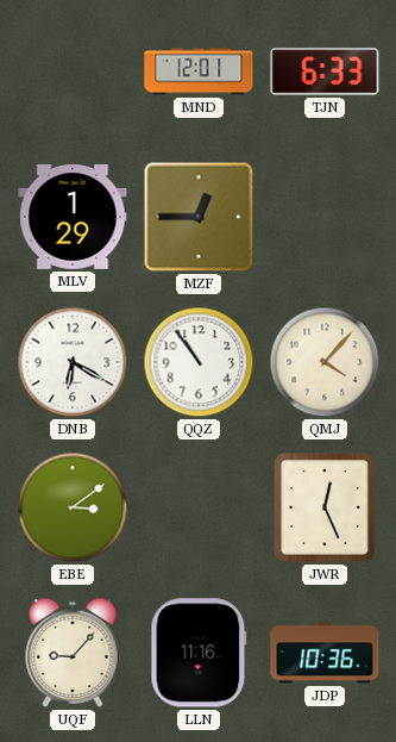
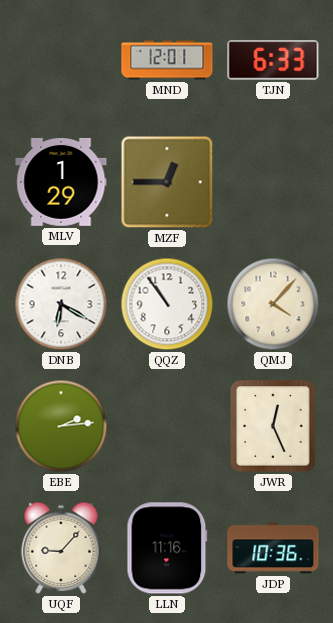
EBE: 3:09 -> 2:14 (61, 426)
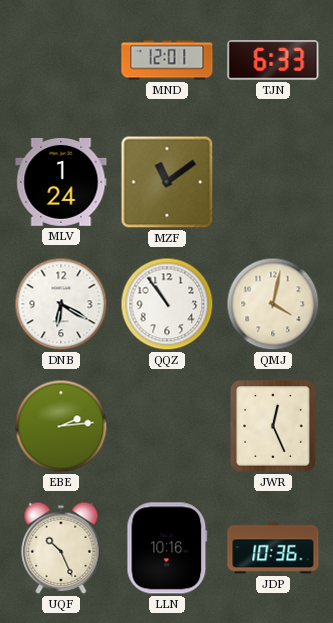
MLV: 1:29 -> 1:24 (61, 182)
MZF: 12:45 -> 11:09 (167, 182)
QMJ: 4:07 -> 4:02 (273, 304)
UQF: 9:07 -> 10:26 (61, 548)
LLN: 11:16 -> 10:16 (167, 548)
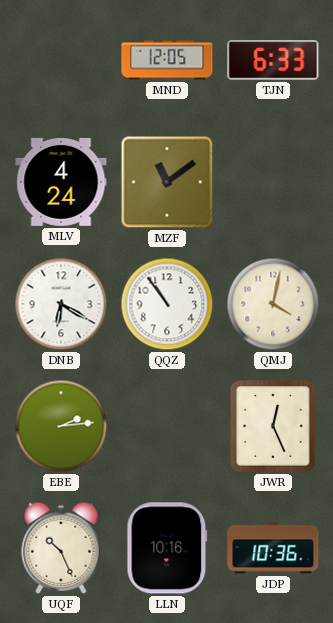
MND: 12:01 -> 12:05 (167, 60)
MLV: 1:24 -> 4:24 (61, 182)
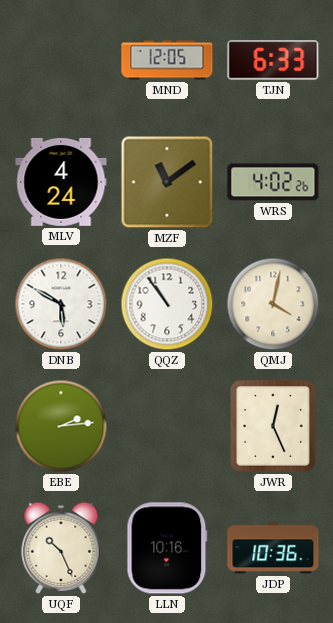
WRS: none -> 4:02 (273, 182)
DNB: 6:20 -> 5:50 (61, 304)
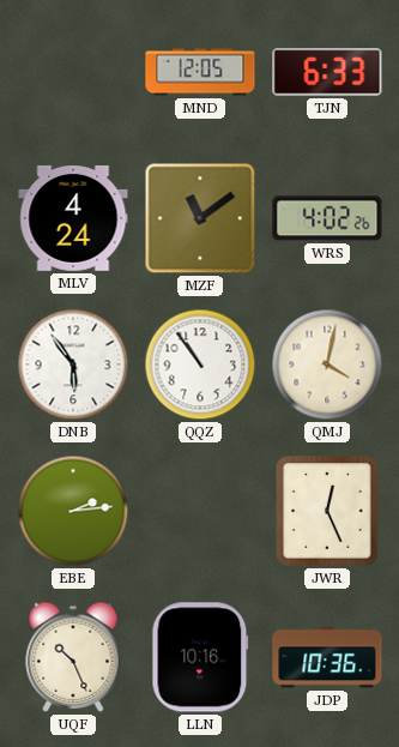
DNB: 5:50 -> 5:54 (73, 365)
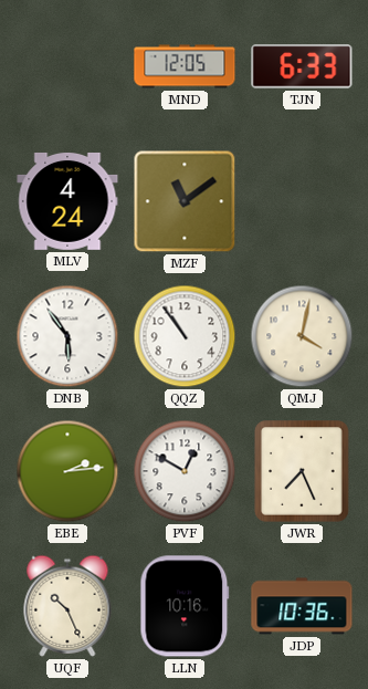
WRS: 4:02 -> none (327, 218)
PVF: none -> 12:50 (185, 471)
JWR: 12:26 -> 7:26 (302, 471)
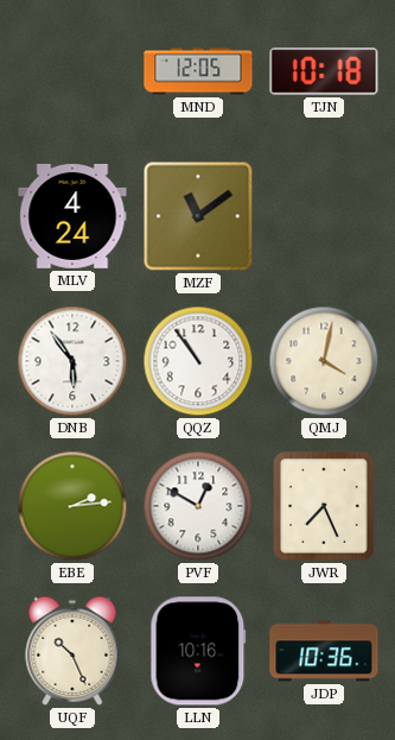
TJN: 6:33 -> 10:18 (324, 71)
